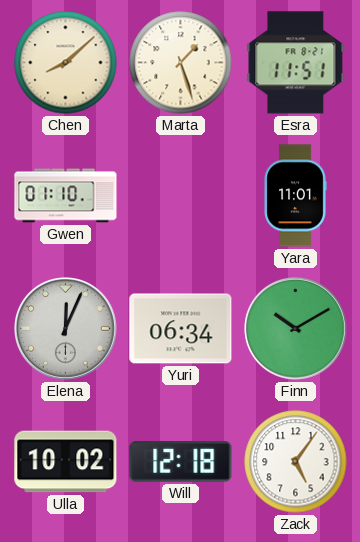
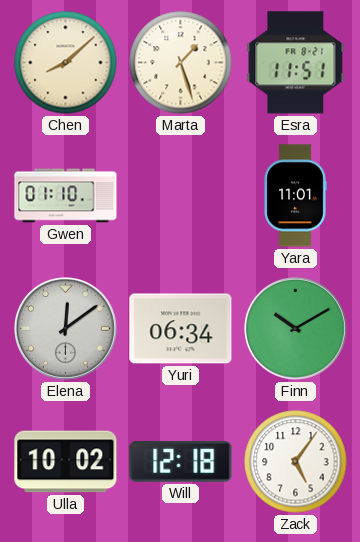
Elena: 12:04 -> 12:09 (66, 329)
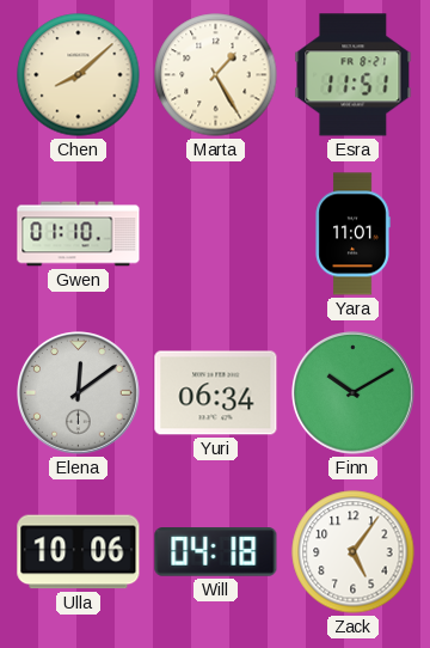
Marta: 1:27 -> 1:25 (216, 75)
Ulla: 10:02 -> 10:06 (79, 552)
Will: 12:18 -> 04:18 (216, 552)
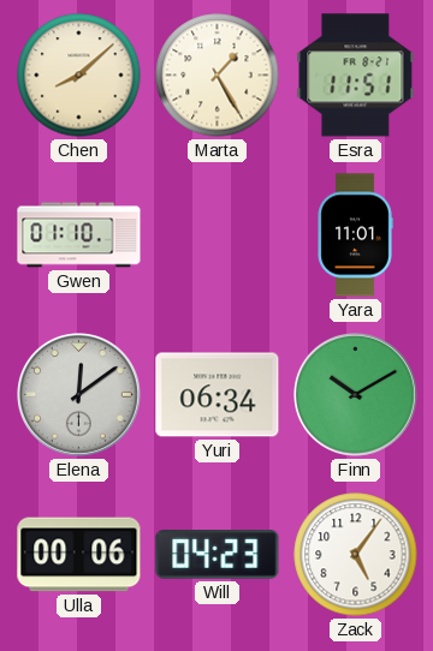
Ulla: 10:06 -> 00:06 (79, 555)
Will: 04:18 -> 04:23 (218, 555)
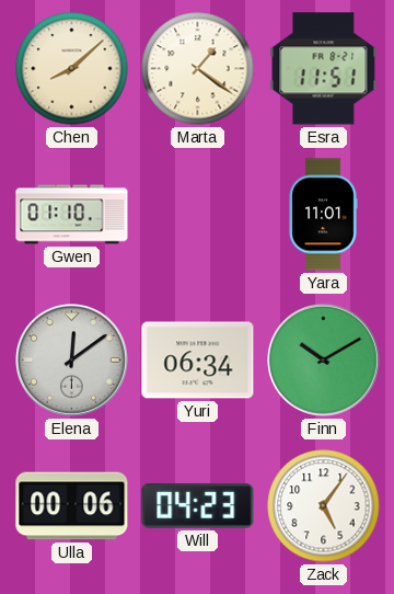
Marta: 1:25 -> 1:21 (198, 69)
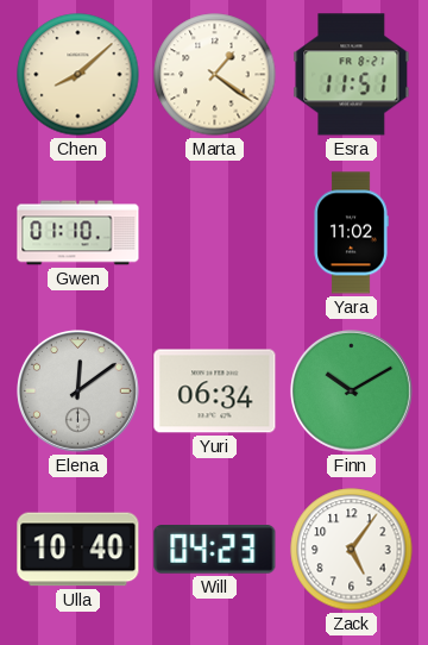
Yara: 11:01 -> 11:02 (351, 233)
Ulla: 00:06 -> 10:40 (78, 550)
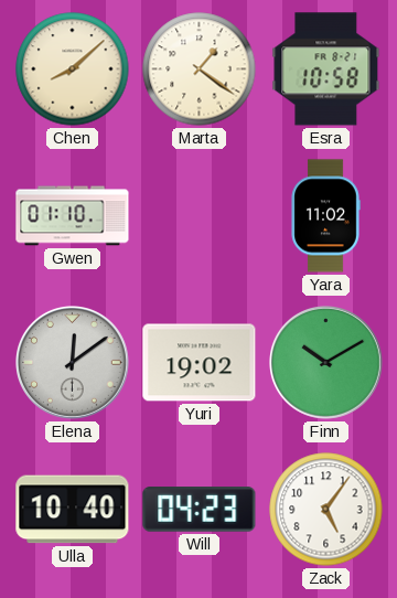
Esra: 11:51 -> 10:58 (326, 70)
Yuri: 06:34 -> 19:02 (200, 363)
